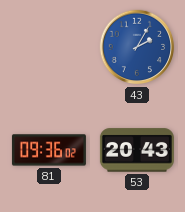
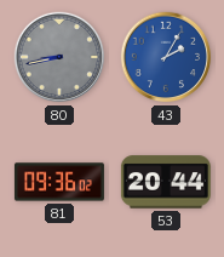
80: none -> 8:43 (59, 57)
53: 20:43 -> 20:44 (166, 182)
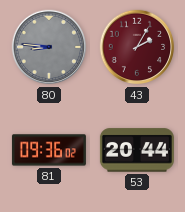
80: 8:43 -> 8:46 (49, 47)
43 dial: blue -> burgundy (137, 47)
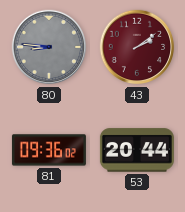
43: 2:05 -> 2:09 (137, 47)
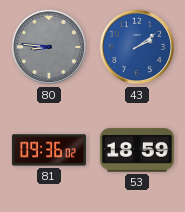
43 dial: burgundy -> blue (137, 47)
53: 20:44 -> 18:59 (137, 150)
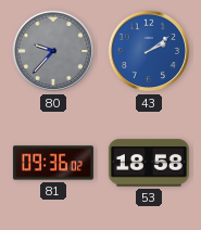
80: 8:46 -> 9:37 (53, 51)
53: 18:59 -> 18:58 (149, 163)
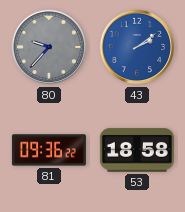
81: 09:36:02 -> 09:36:22 (49, 150)
